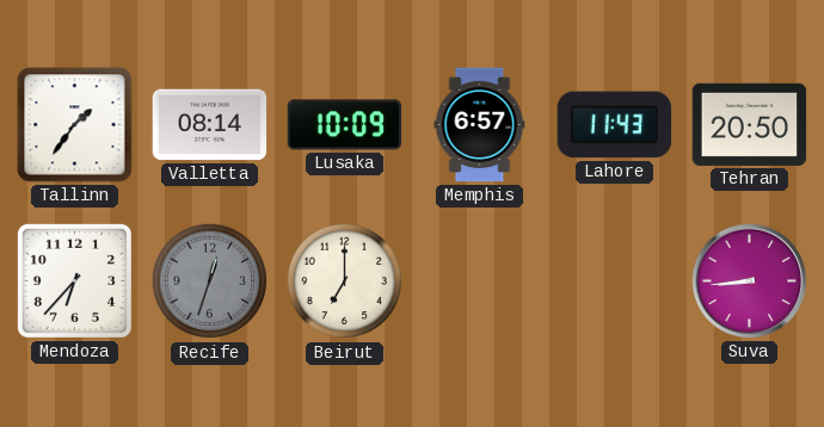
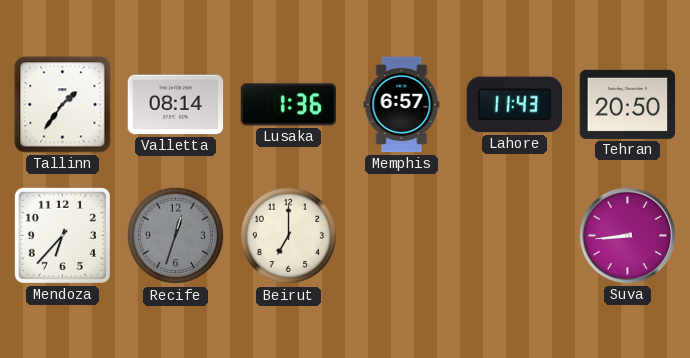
Lusaka: 10:09 -> 1:36 (289, 105)
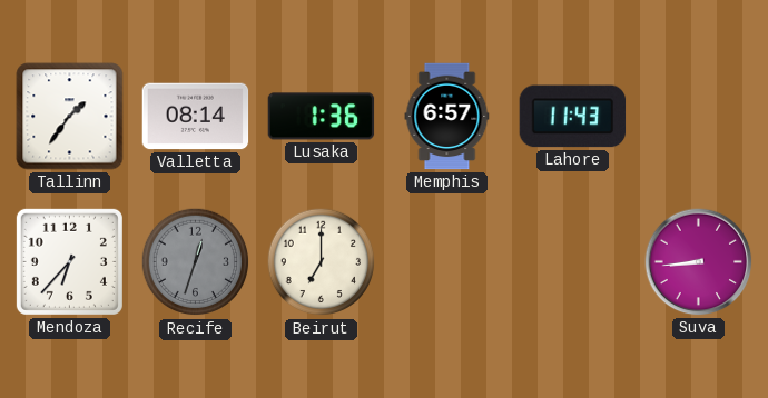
Tehran: 20:50 -> none (628, 104)
